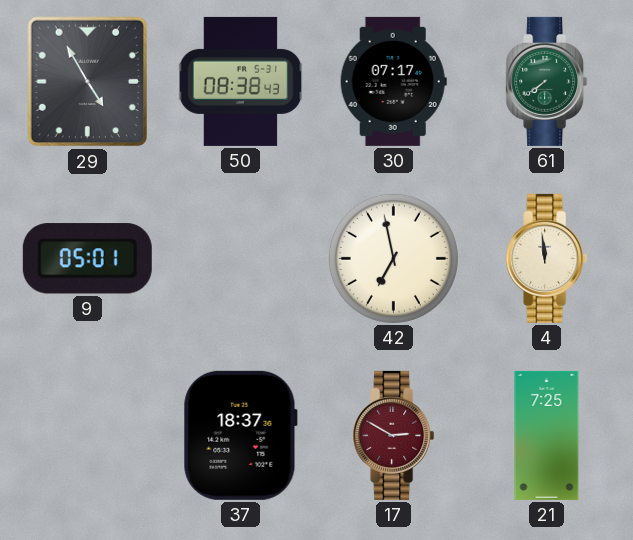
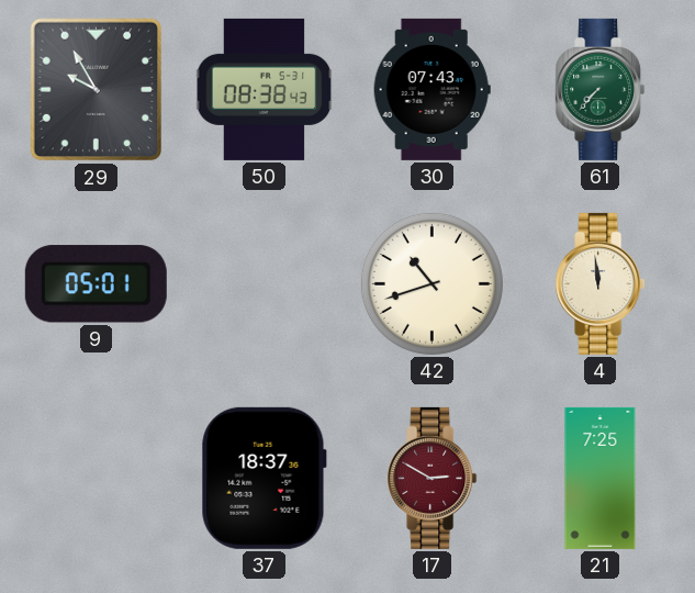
29: 4:55 -> 9:55 (96, 90)
30: 07:17 -> 07:43 (431, 89)
61: 7:39 -> 7:37 (601, 89)
42: 6:58 -> 10:42 (431, 283)
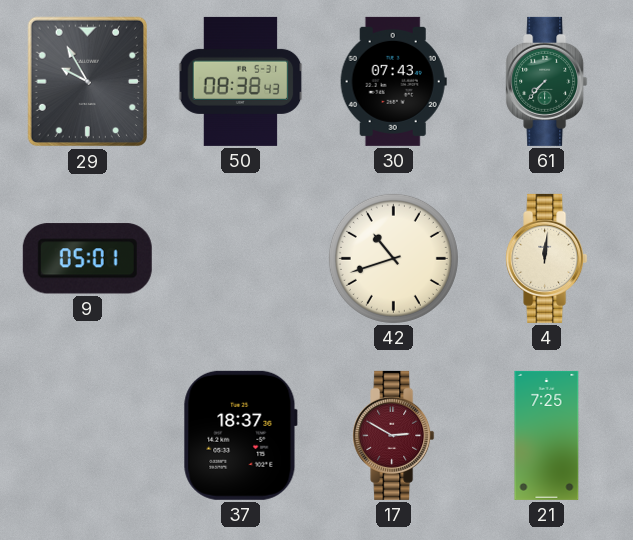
4: 11:59 -> 12:01 (547, 258)
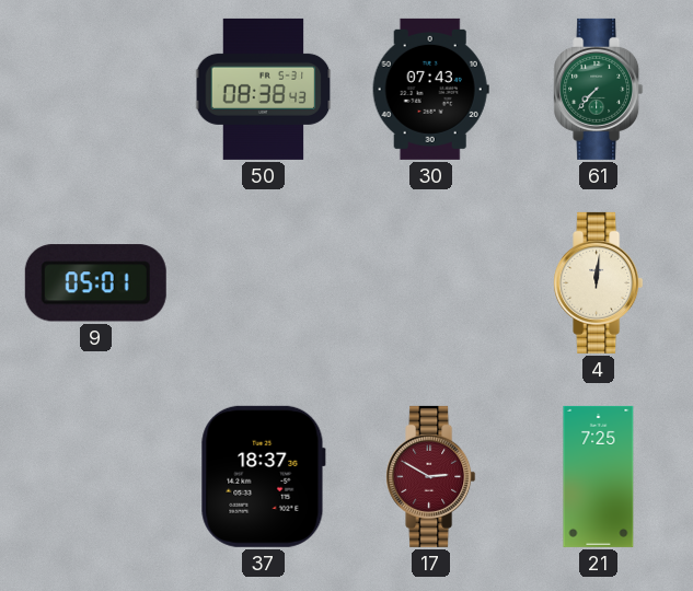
29: 9:55 -> none (87, 82)
42: 10:42 -> none (393, 258)
